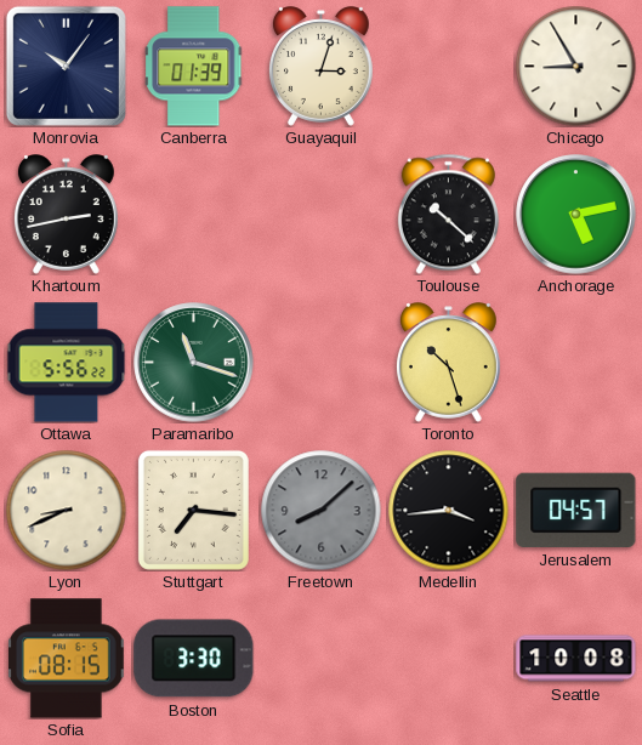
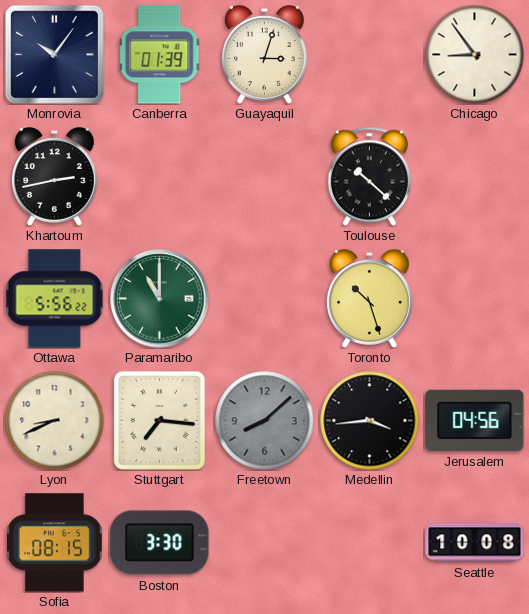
Chicago: 8:55 -> 8:54 (475, 55)
Anchorage: 5:13 -> none (576, 215)
Paramaribo: 11:18 -> 11:00 (160, 299)
Jerusalem: 04:57 -> 04:56 (475, 420)
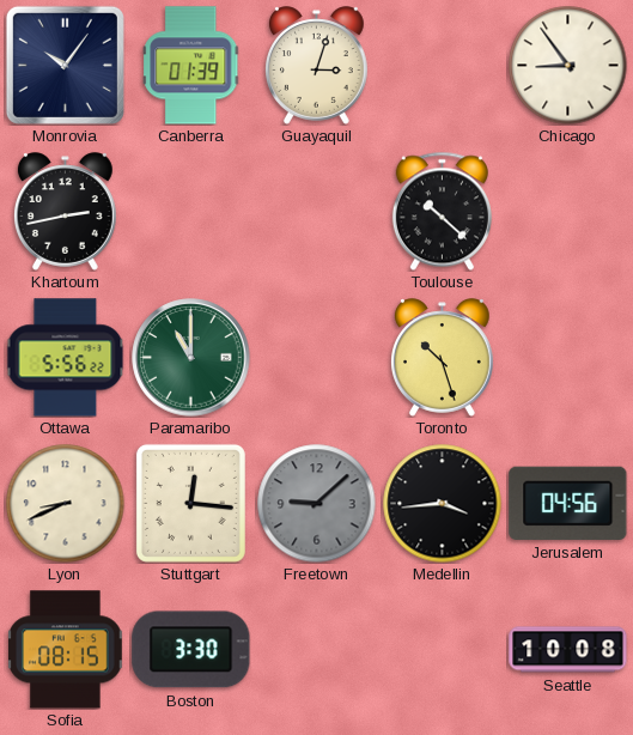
Stuttgart: 7:16 -> 12:16 (190, 503)
Freetown: 8:08 -> 9:08 (317, 504)
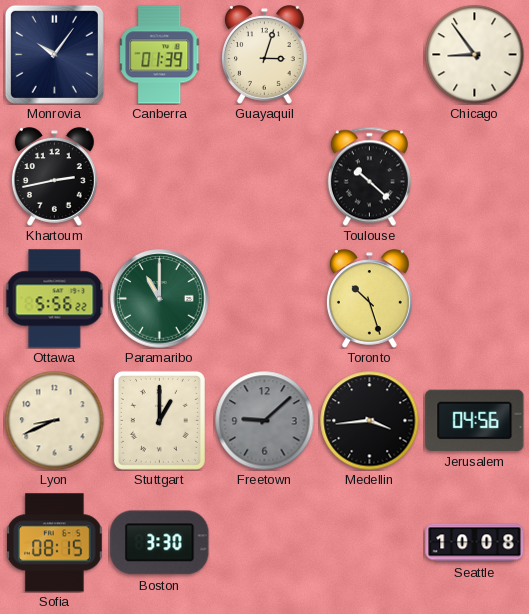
Stuttgart: 12:16 -> 1:00 (159, 420)
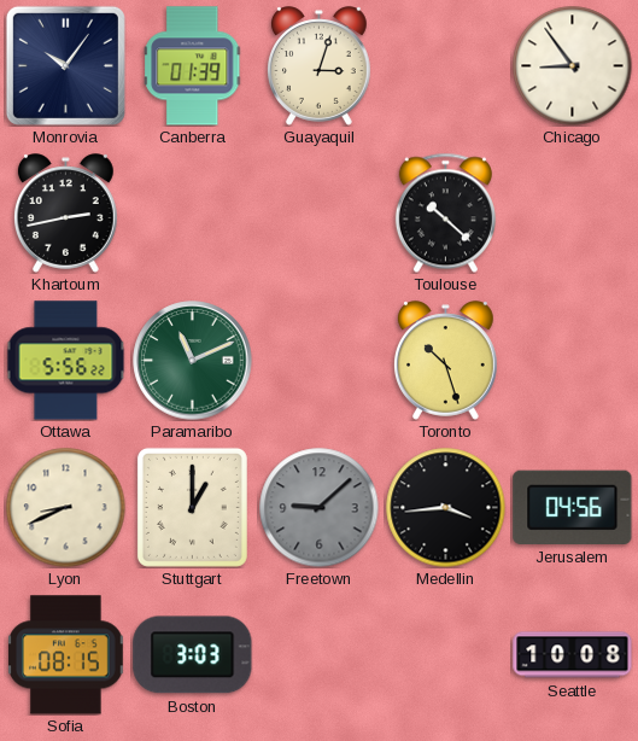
Paramaribo: 11:00 -> 11:11 (193, 361)
Boston: 3:30 -> 3:03 (193, 655)
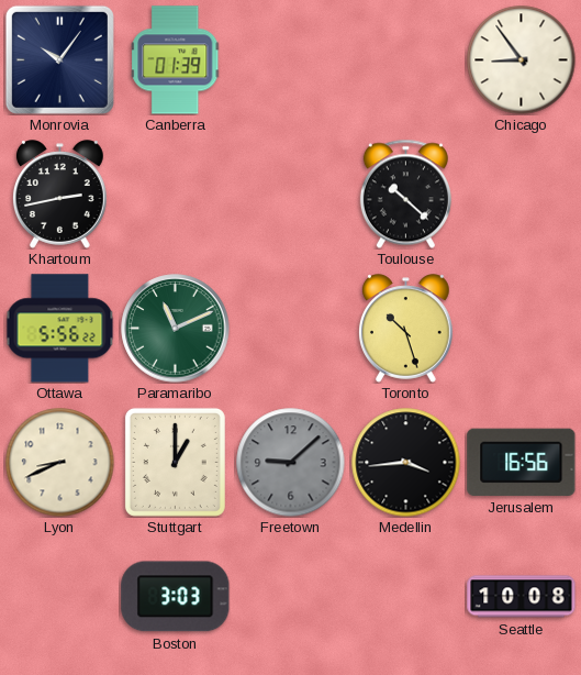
Guayaquil: 3:03 -> none (320, 66)
Jerusalem: 04:56 -> 16:56 (522, 462)
Sofia: 08:15 -> none (66, 655)
